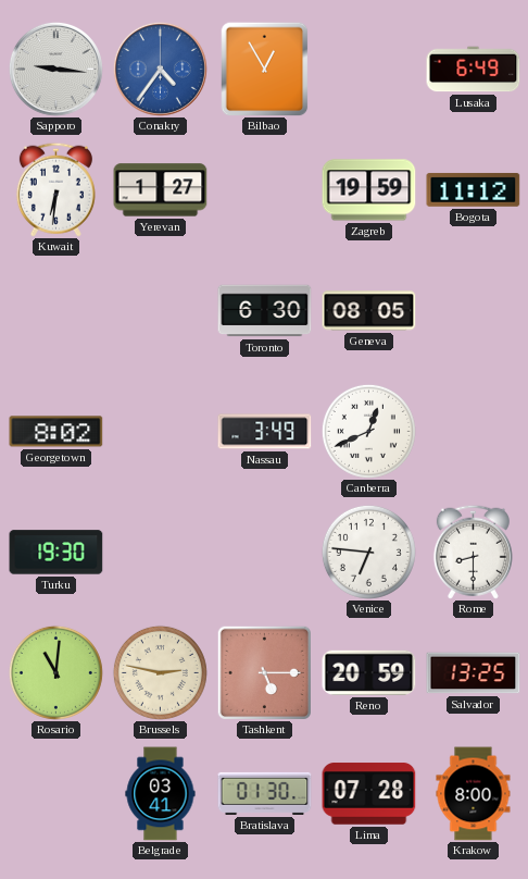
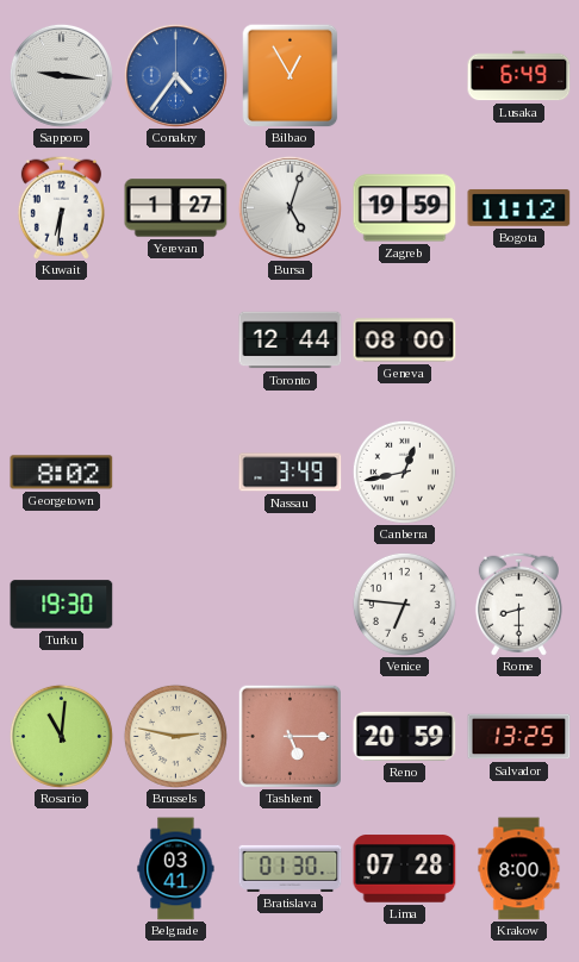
Bursa: none -> 5:03 (289, 207)
Toronto: 6:30 -> 12:44 (291, 341)
Geneva: 08:05 -> 08:00 (405, 341)
Canberra: 12:41 -> 12:43 (404, 471)
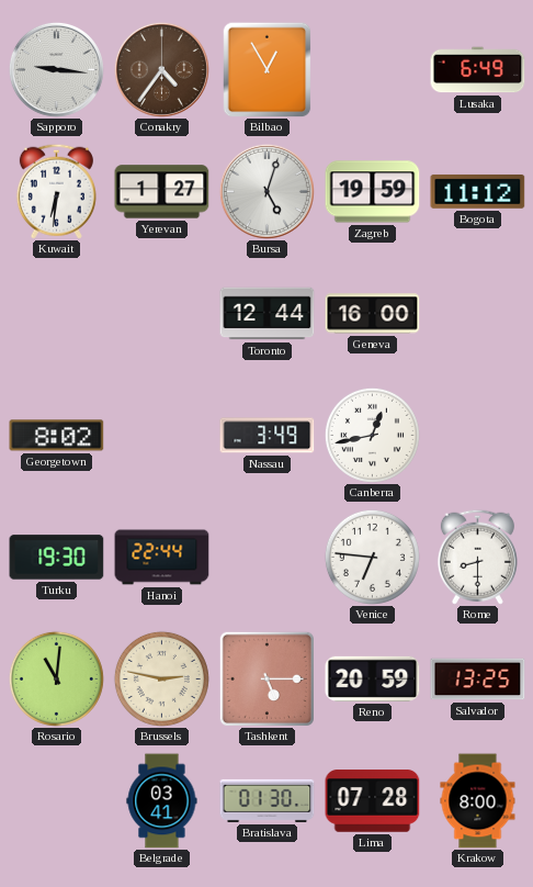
Conakry dial: blue -> brown (161, 69)
Geneva: 08:00 -> 16:00 (373, 314)
Hanoi: none -> 22:44 (162, 558)
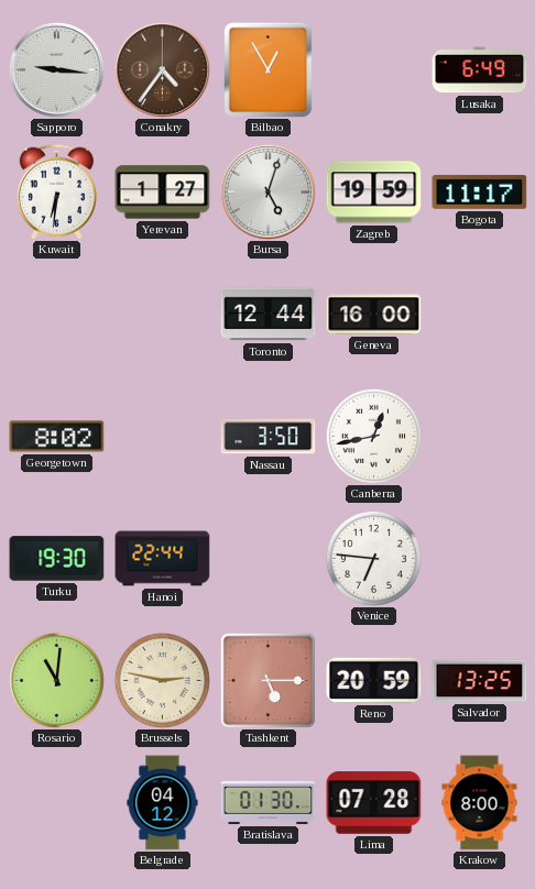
Bogota: 11:12 -> 11:17 (480, 191)
Nassau: 3:49 -> 3:50 (269, 437)
Rome: 8:30 -> none (477, 557)
Belgrade: 03:41 -> 04:12 (163, 803)
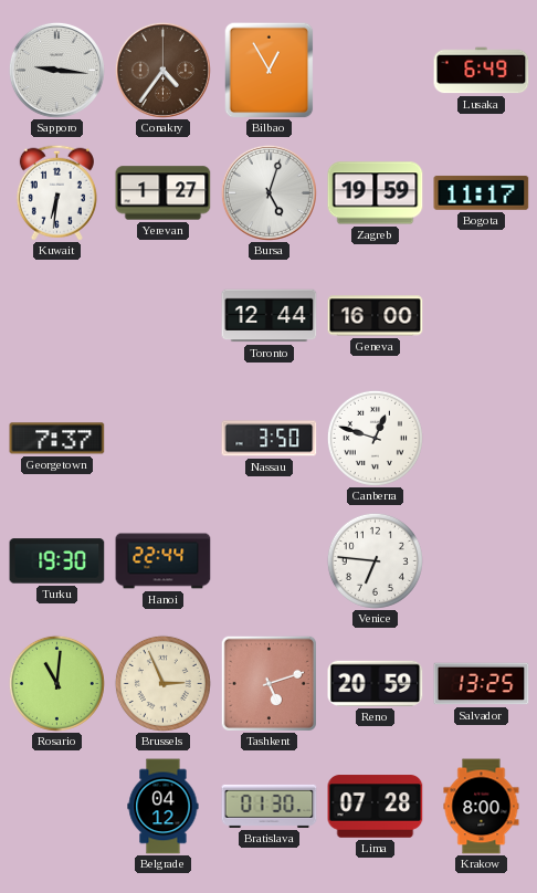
Georgetown: 8:02 -> 7:37 (57, 439)
Canberra: 12:43 -> 12:48 (375, 438)
Brussels: 2:47 -> 2:56 (162, 683)
Tashkent: 5:15 -> 5:12 (268, 683)
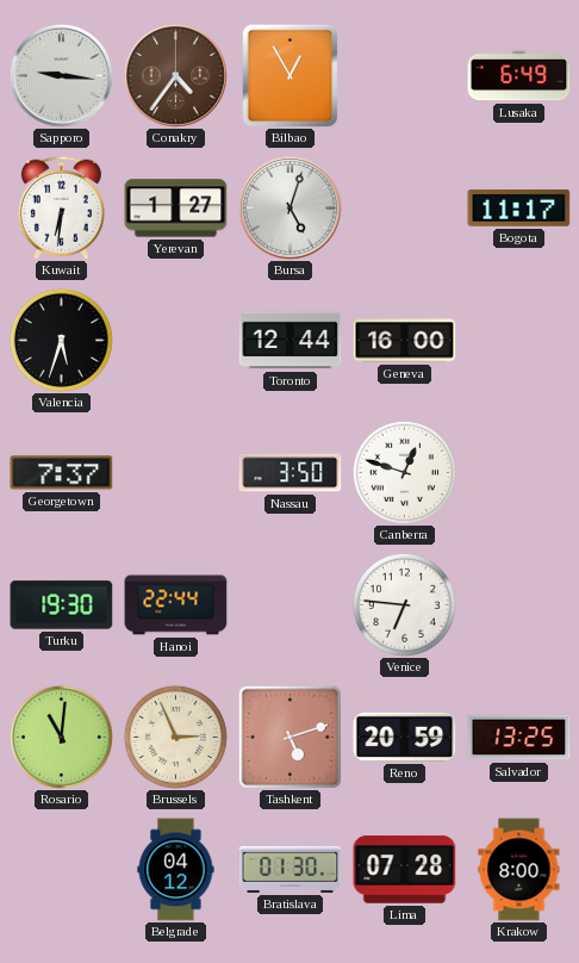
Zagreb: 19:59 -> none (376, 193)
Valencia: none -> 5:33 (61, 340)
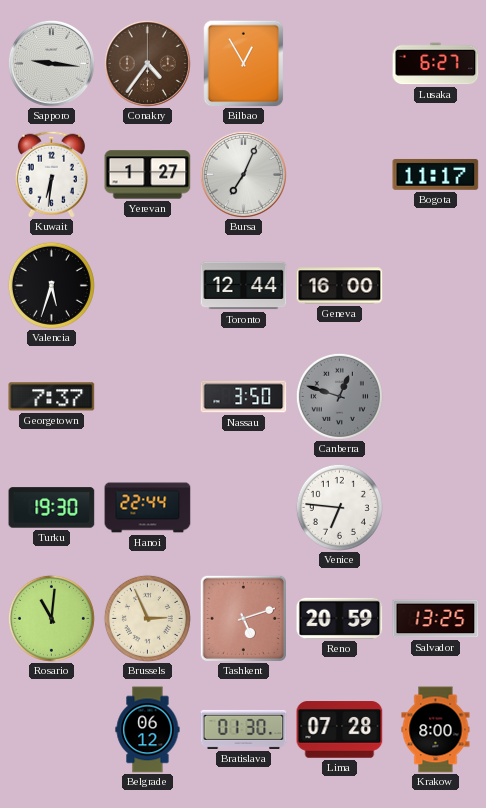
Lusaka: 6:49 -> 6:27 (436, 64)
Bursa: 5:03 -> 7:04 (243, 174)
Canberra dial: white -> grey (339, 396)
Belgrade: 04:12 -> 06:12 (148, 730)
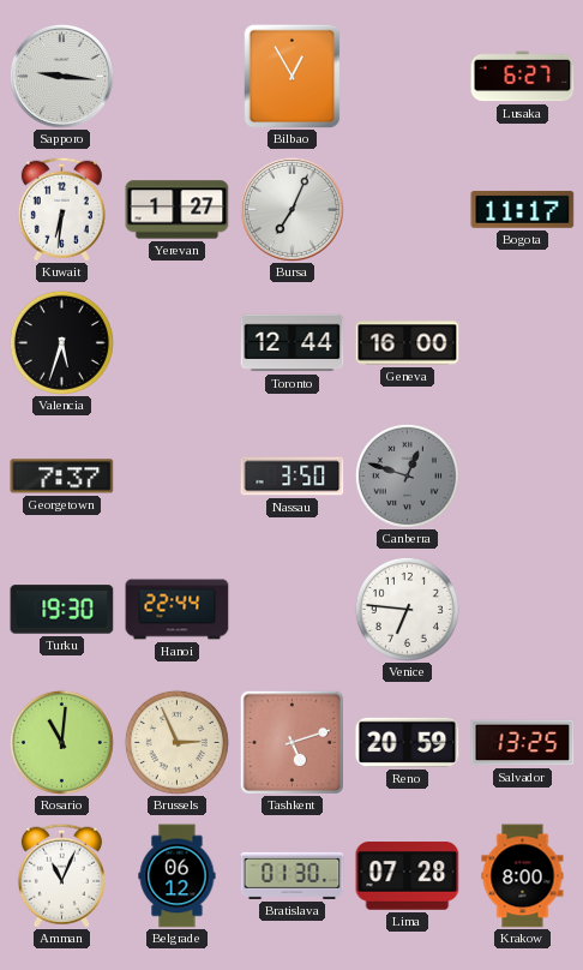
Conakry: 4:36 -> none (147, 63)
Amman: none -> 11:04 (61, 875)
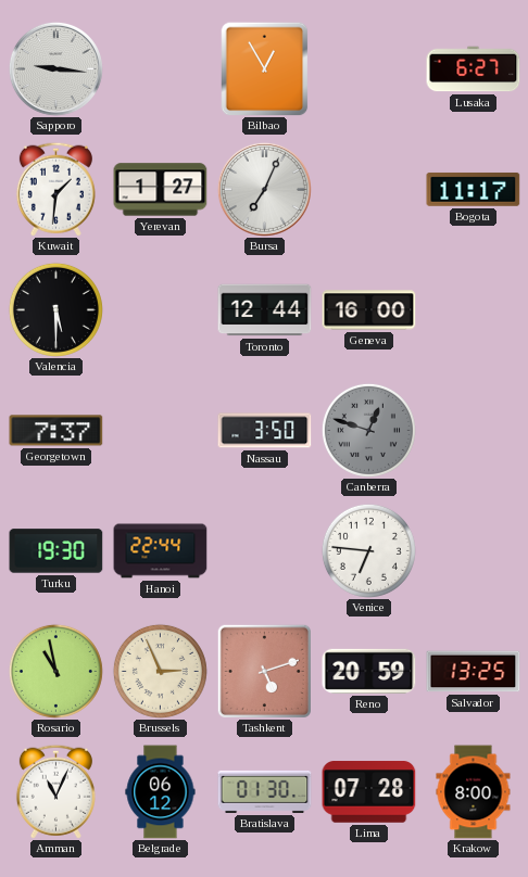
Kuwait: 6:31 -> 1:31 (55, 189)
Valencia: 5:33 -> 5:30 (55, 309)
Rosario: 11:01 -> 10:58 (55, 671)
